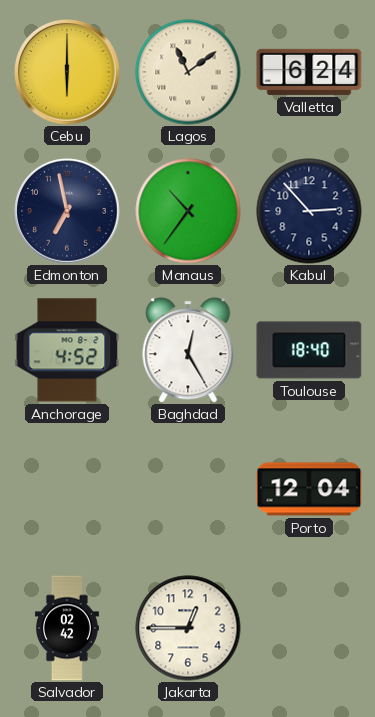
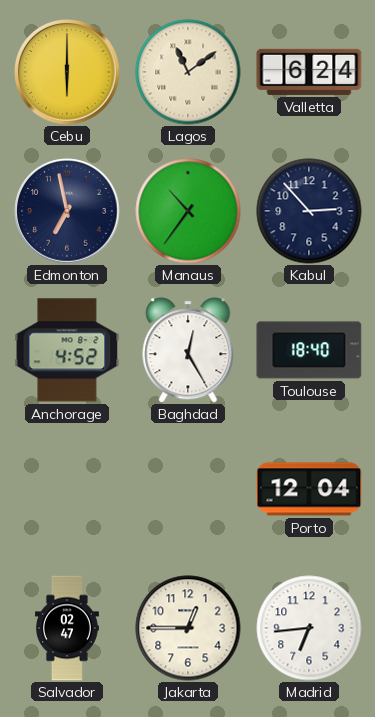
Salvador: 02:42 -> 02:47 (67, 628)
Madrid: none -> 6:44 (309, 628)
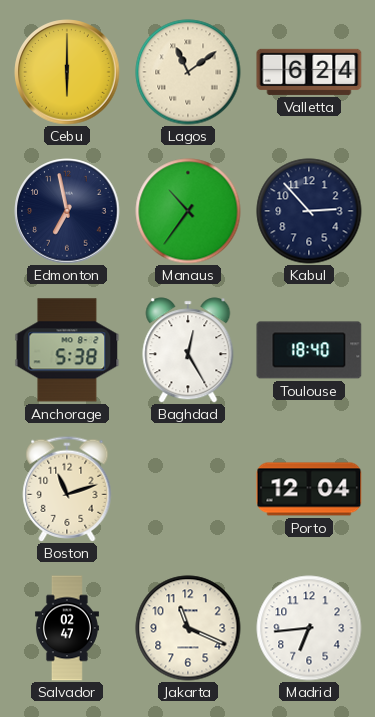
Anchorage: 4:52 -> 5:38 (67, 350)
Boston: none -> 11:12 (67, 489)
Jakarta: 12:45 -> 11:19 (188, 628)
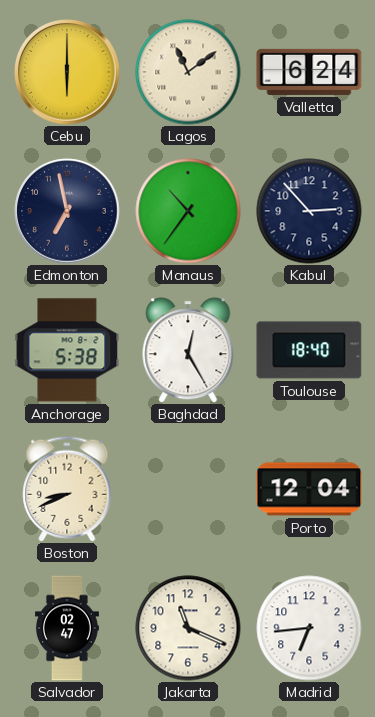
Boston: 11:12 -> 8:41 (67, 489)
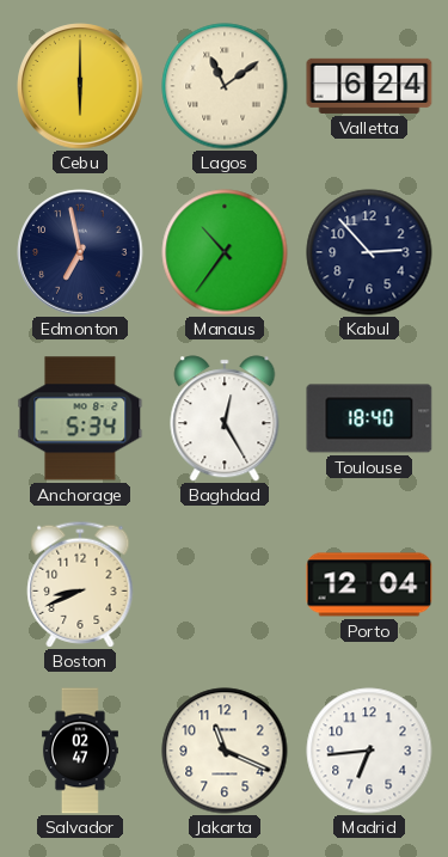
Anchorage: 5:38 -> 5:34 (80, 418)
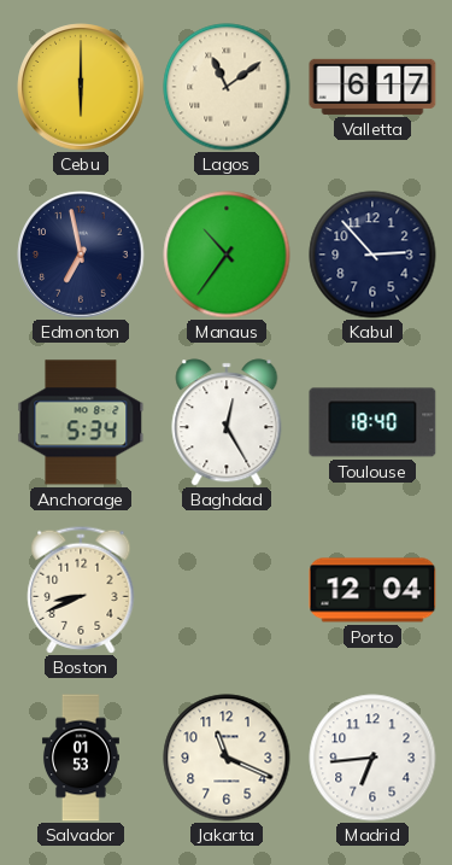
Valletta: 6:24 -> 6:17 (372, 87)
Salvador: 02:47 -> 01:53 (81, 758)
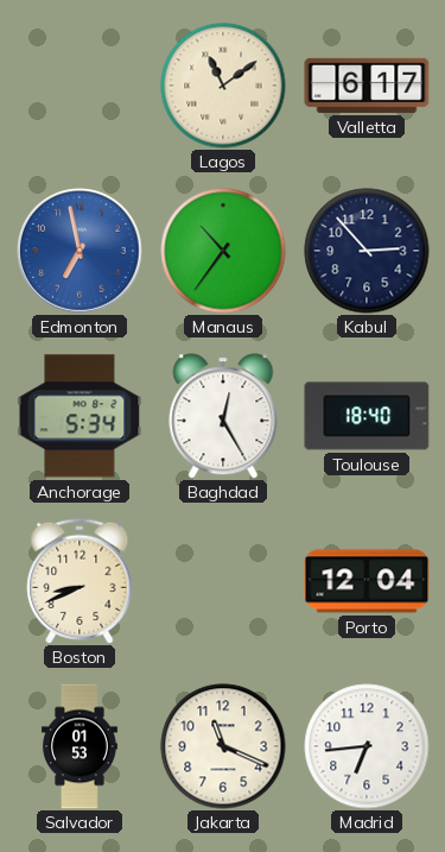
Cebu: 6:00 -> none (81, 87)
Edmonton dial: navy -> blue (80, 251)
